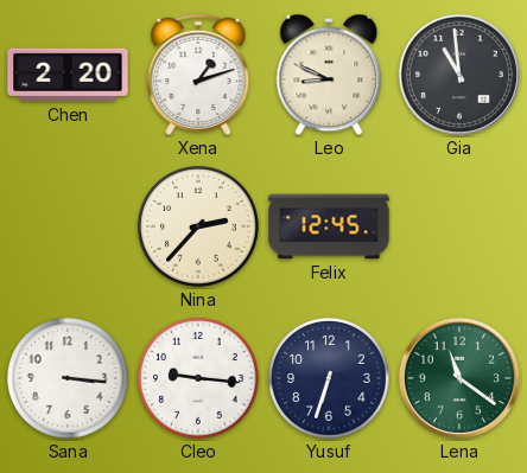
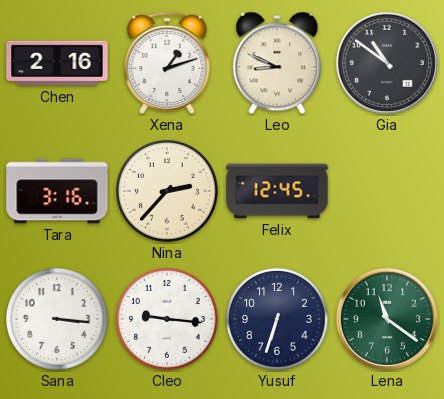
Chen: 2:20 -> 2:16 (57, 63)
Gia: 10:59 -> 10:51 (387, 63)
Tara: none -> 3:16 (57, 191)
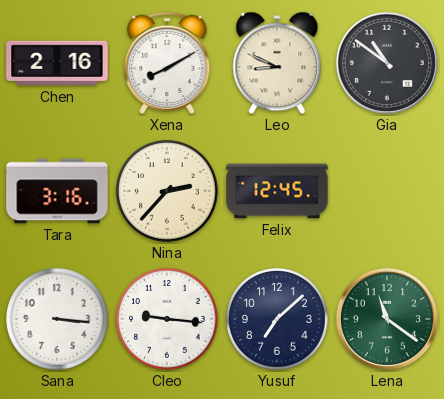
Xena: 1:12 -> 8:10 (167, 63)
Yusuf: 6:33 -> 7:08 (278, 320)
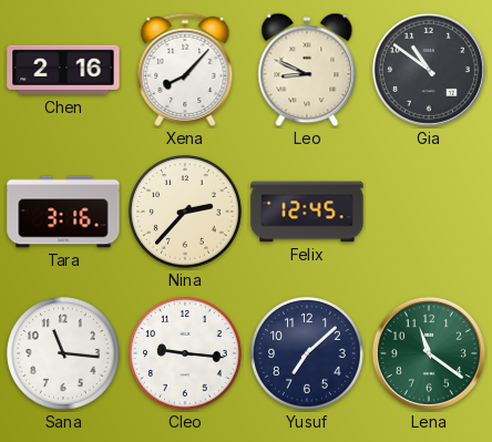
Xena: 8:10 -> 8:07 (185, 70)
Sana: 3:16 -> 11:16 (64, 354)
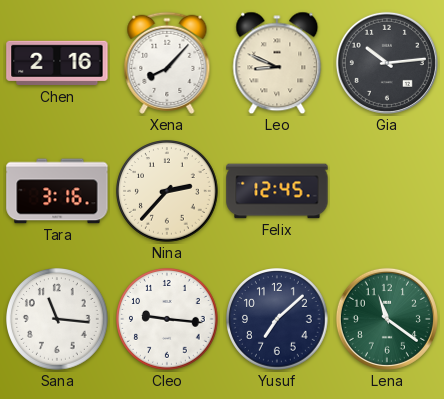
Gia: 10:51 -> 10:14 (387, 63)
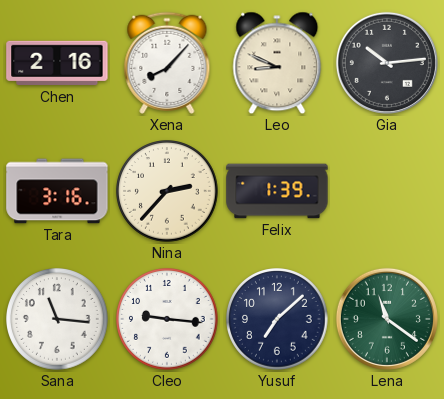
Felix: 12:45 -> 1:39 (277, 191)
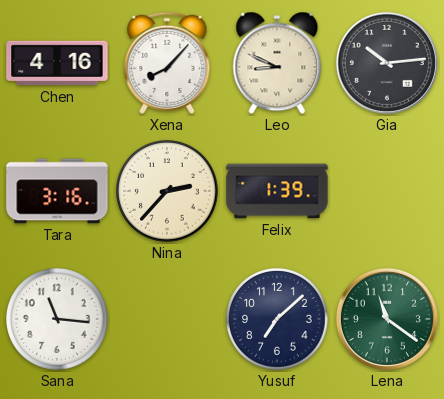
Chen: 2:16 -> 4:16 (57, 63)
Cleo: 9:16 -> none (168, 320)
